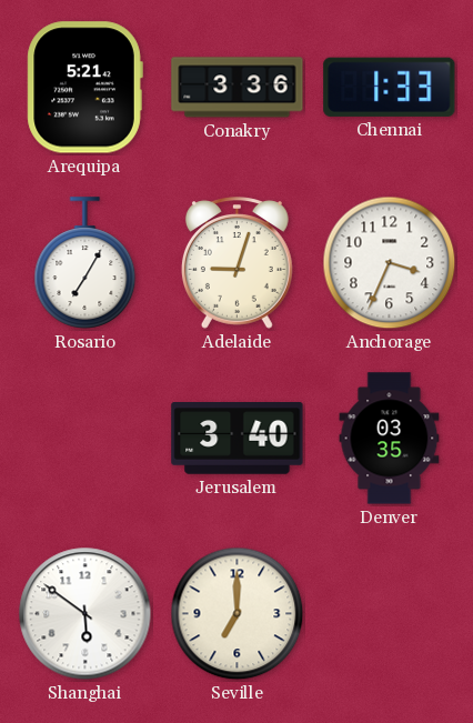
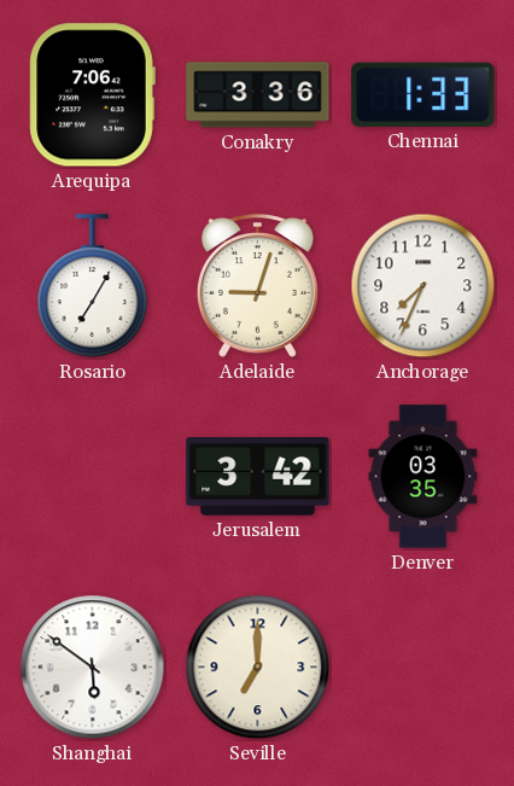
Arequipa: 5:21 -> 7:06 (92, 95)
Anchorage: 3:34 -> 7:34 (424, 286)
Jerusalem: 3:40 -> 3:42 (258, 477)
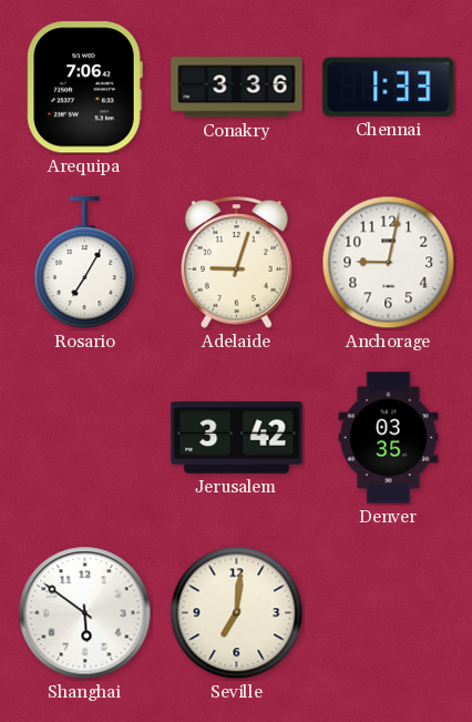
Anchorage: 7:34 -> 9:02 (389, 263)
Seville: 7:00 -> 7:01 (237, 613)
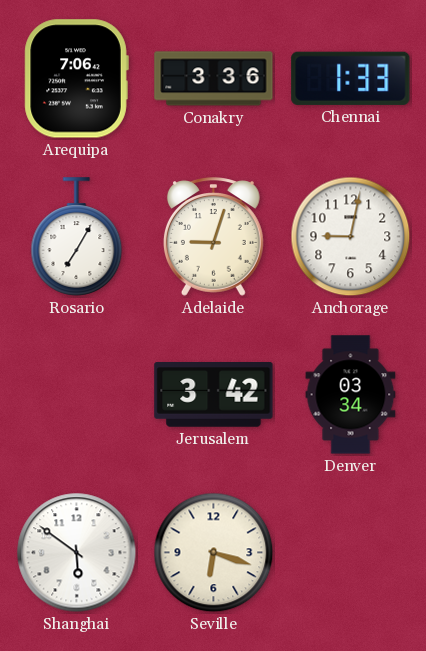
Denver: 03:35 -> 03:34 (351, 395)
Seville: 7:01 -> 6:18 (214, 553)
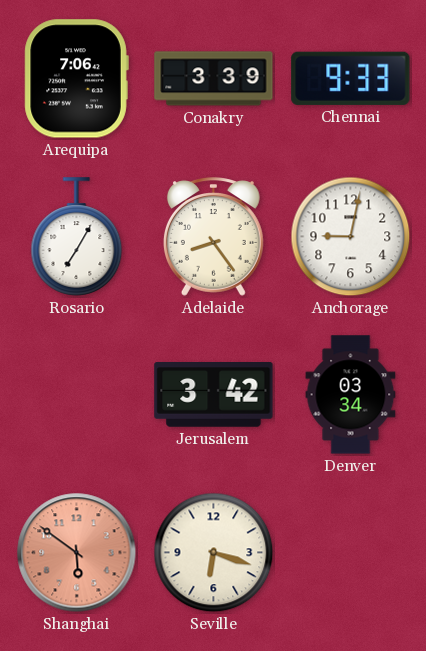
Conakry: 3:36 -> 3:39 (214, 79)
Chennai: 1:33 -> 9:33 (351, 78)
Adelaide: 9:03 -> 8:24 (213, 237)
Shanghai dial: white -> salmon (77, 553)
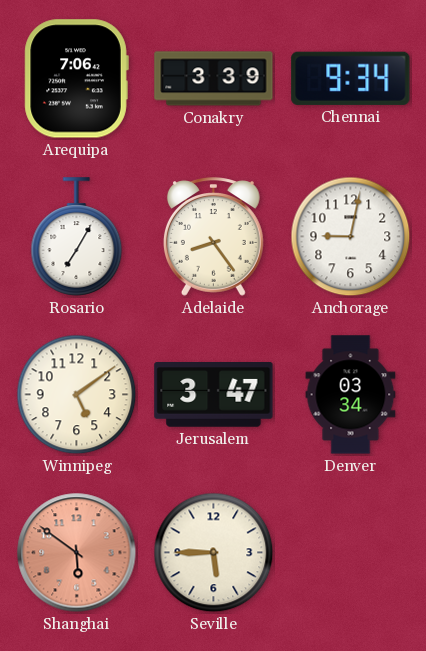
Chennai: 9:33 -> 9:34 (351, 78)
Winnipeg: none -> 5:09 (77, 395)
Jerusalem: 3:42 -> 3:47 (214, 395)
Seville: 6:18 -> 5:45 (214, 553)
